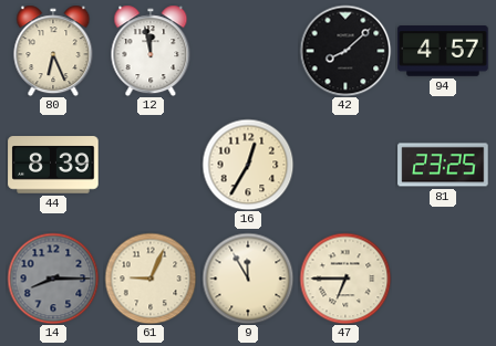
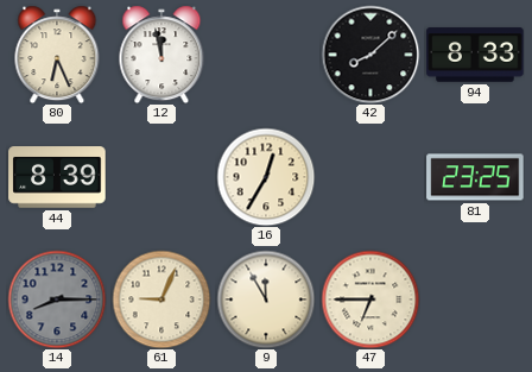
94: 4:57 -> 8:33 (475, 55)
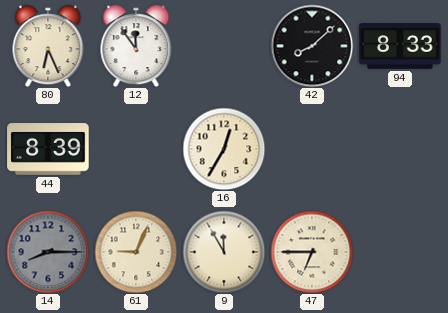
12: 11:58 -> 11:54 (136, 46)
81: 23:25 -> none (475, 177)
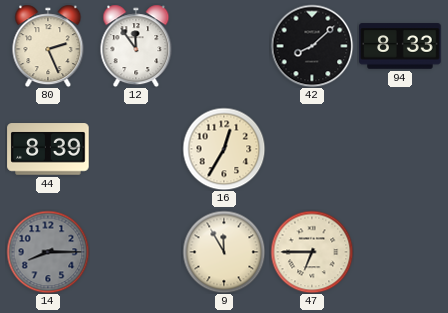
80: 6:26 -> 2:26 (48, 46)
61: 9:04 -> none (136, 252)
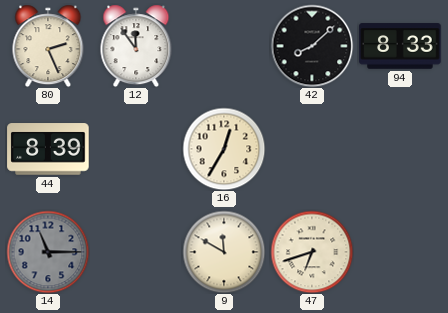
14: 8:15 -> 11:15 (48, 252)
9: 11:55 -> 11:50 (224, 252)
47: 6:45 -> 6:42 (312, 252)
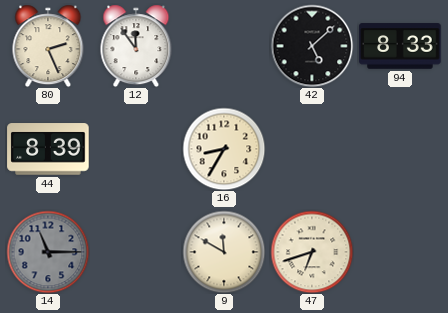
42: 8:08 -> 5:08 (312, 46)
16: 12:35 -> 8:35 (224, 149)
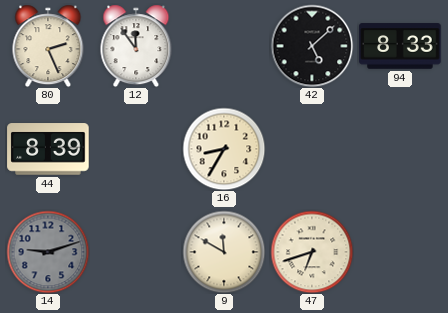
14: 11:15 -> 9:12 (48, 252)
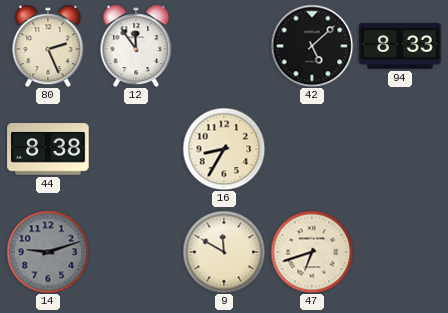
44: 8:39 -> 8:38 (48, 149)
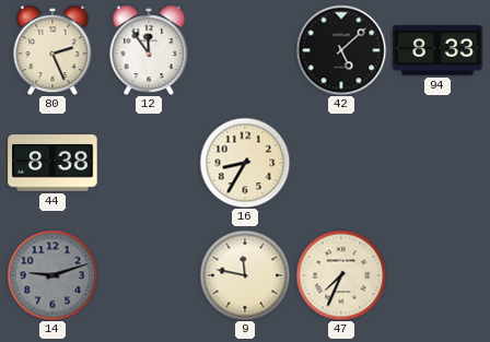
9: 11:50 -> 11:47 (245, 275)
47: 6:42 -> 7:34 (341, 275)
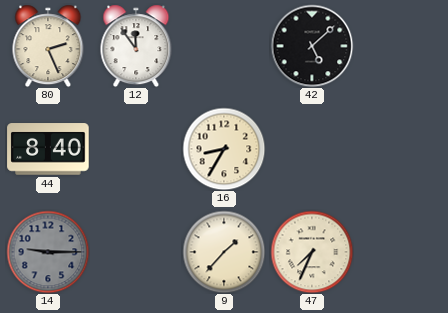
94: 8:33 -> none (437, 50)
44: 8:38 -> 8:40 (48, 149)
14: 9:12 -> 9:15 (48, 252)
9: 11:47 -> 1:37 (224, 252)
